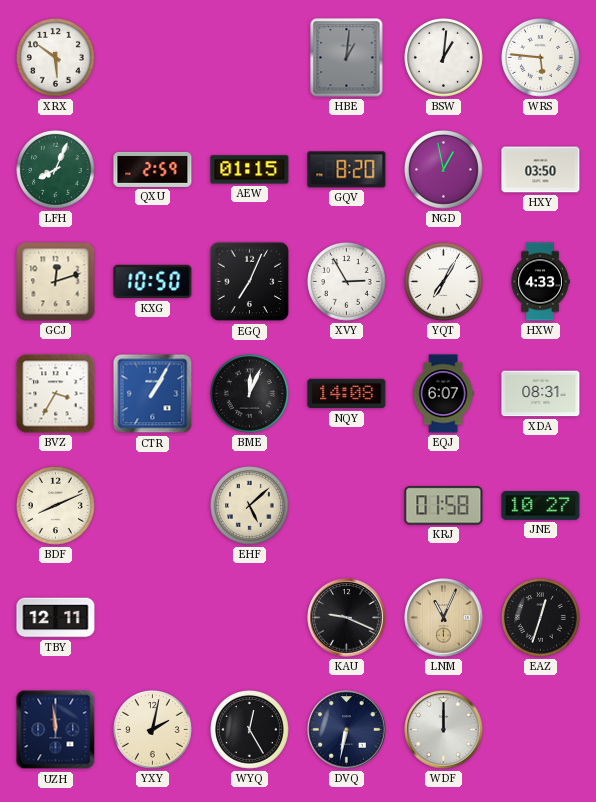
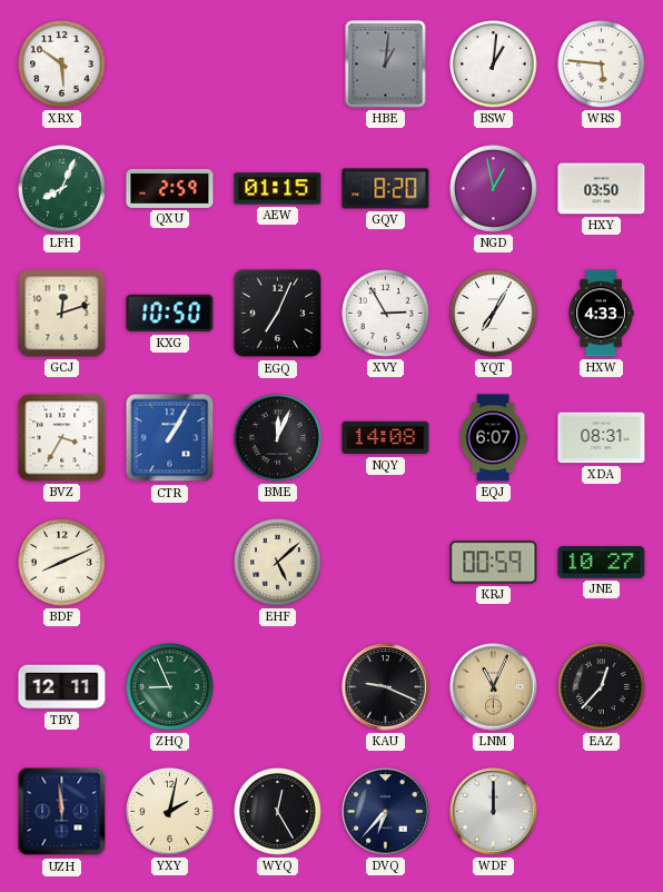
KRJ: 01:58 -> 00:59 (494, 563)
ZHQ: none -> 8:56 (170, 687)
EAZ: 12:33 -> 12:37 (602, 687)
DVQ: 6:32 -> 6:37 (386, 812)
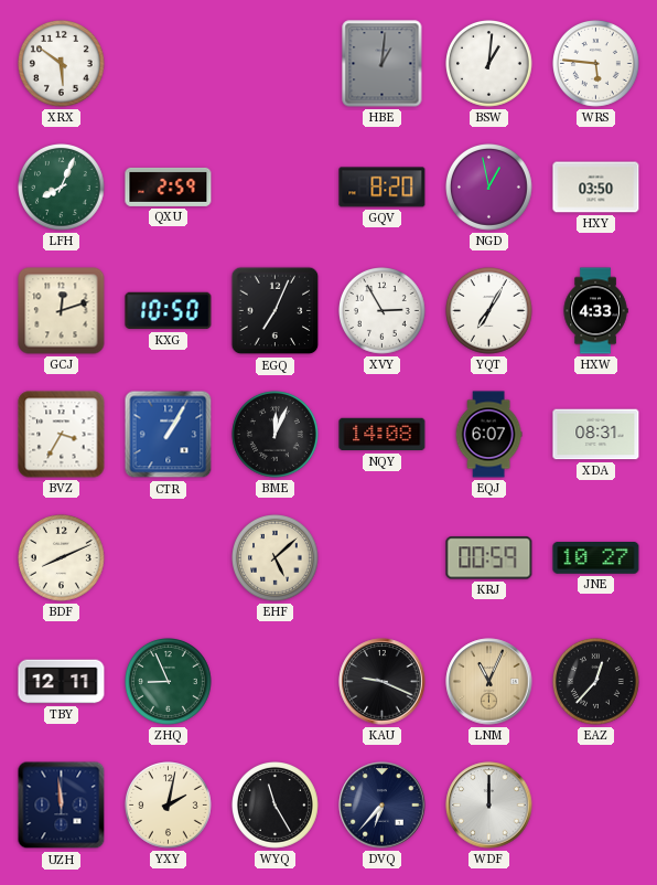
AEW: 01:15 -> none (278, 189)
WYQ: 12:25 -> 11:25 (276, 806)
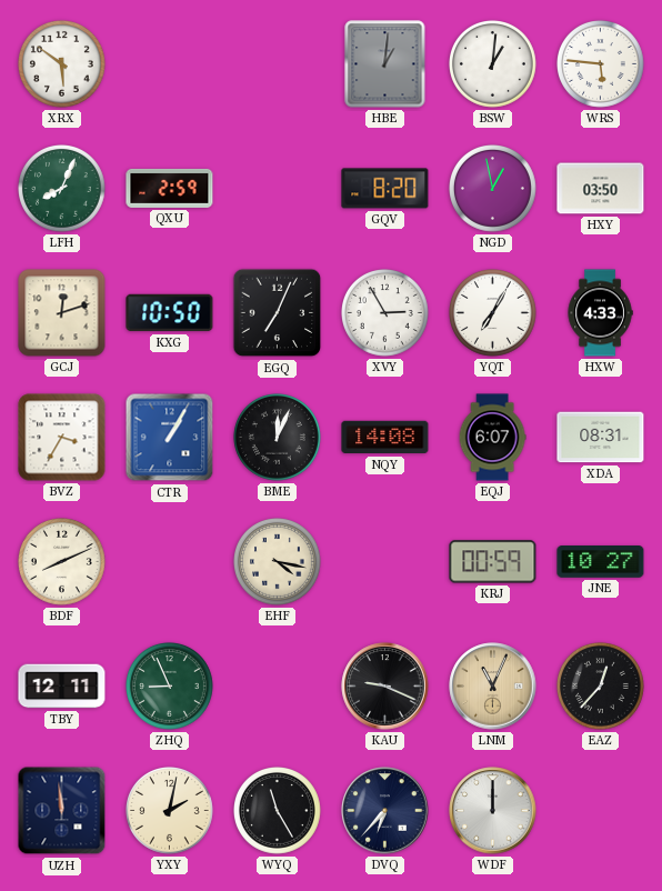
EHF: 5:08 -> 4:17 (278, 562)
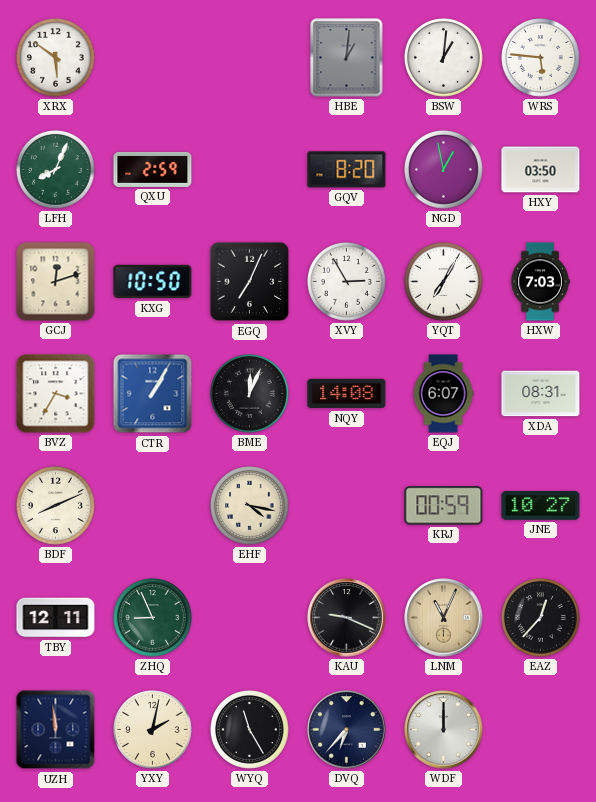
HXW: 4:33 -> 7:03 (540, 282)
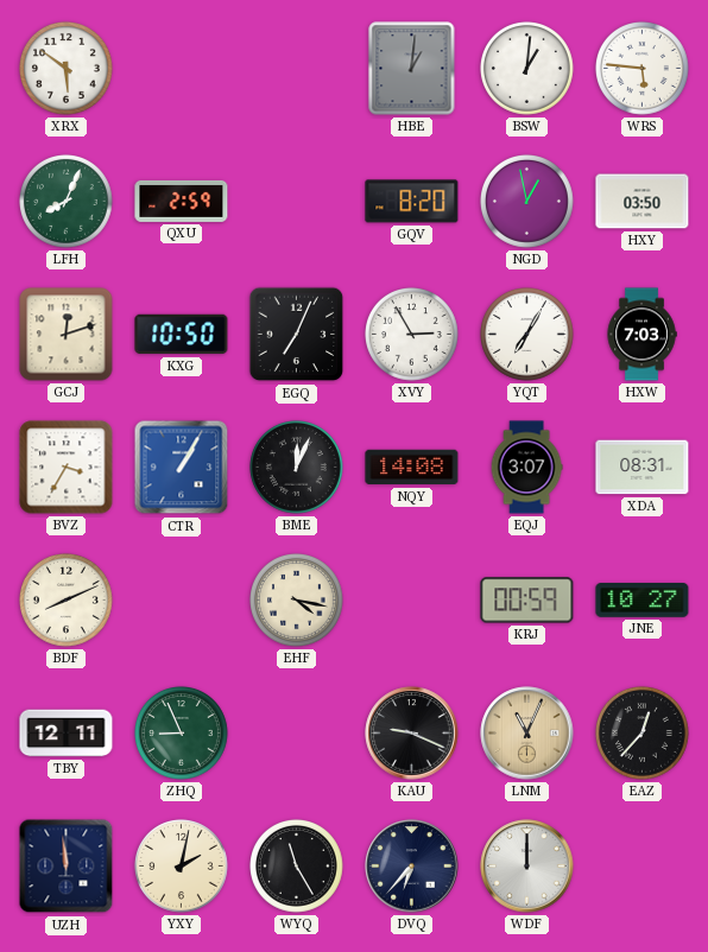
EQJ: 6:07 -> 3:07 (526, 468)
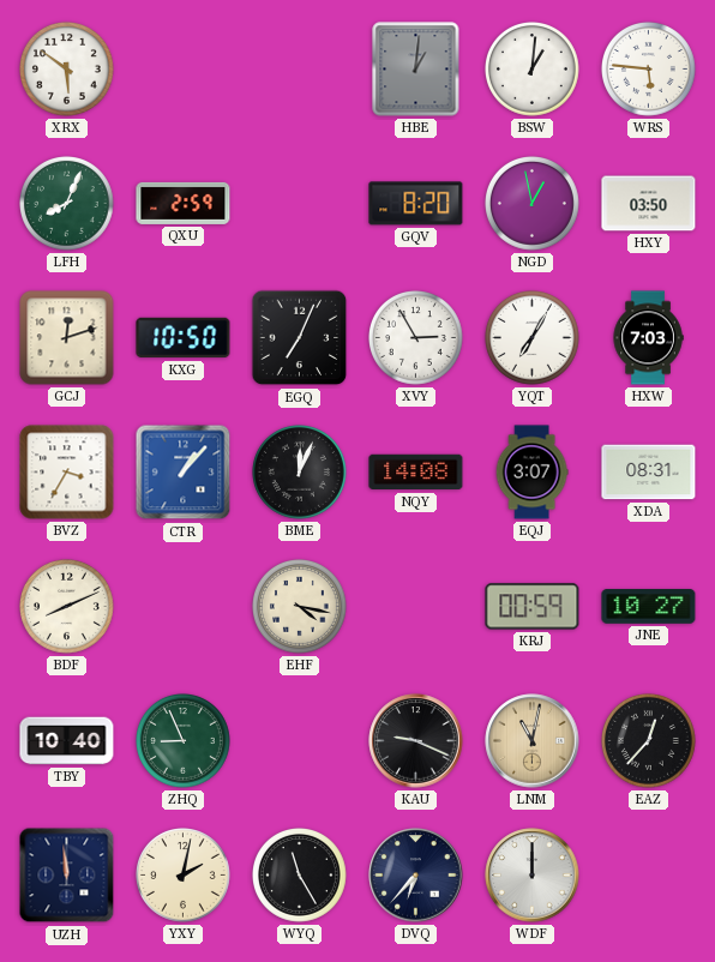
CTR: 1:05 -> 1:07 (184, 473)
TBY: 12:11 -> 10:40 (67, 741)
LNM: 11:04 -> 11:02 (533, 741)
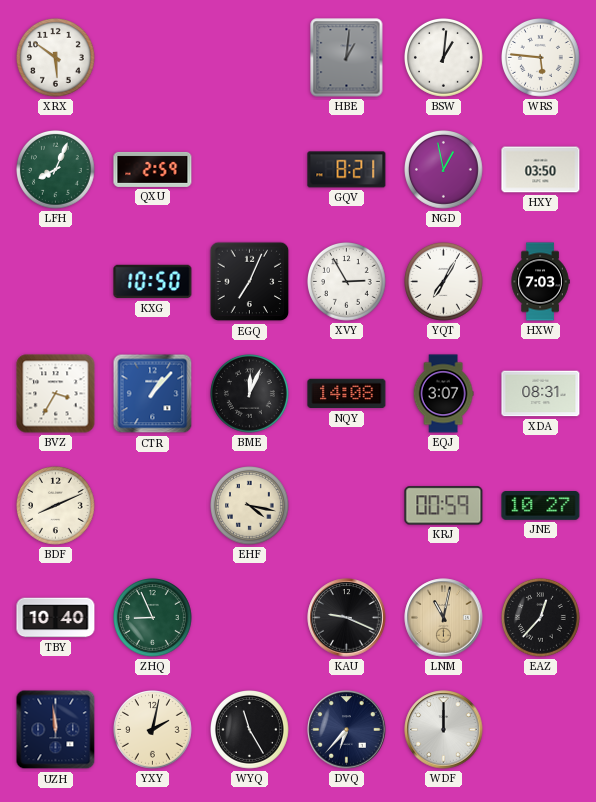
GQV: 8:20 -> 8:21 (347, 170)
GCJ: 12:12 -> none (67, 338)
